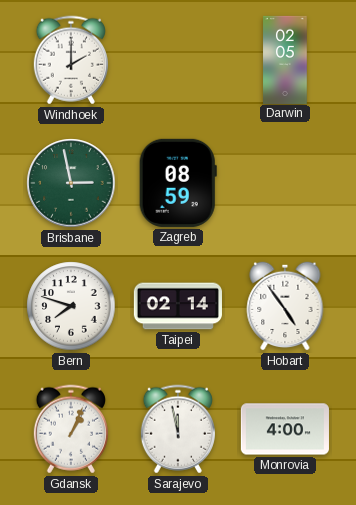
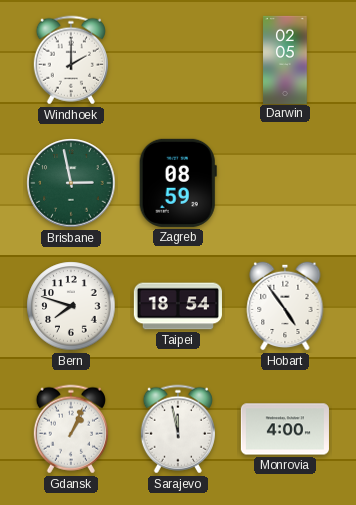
Taipei: 02:14 -> 18:54 (178, 306)
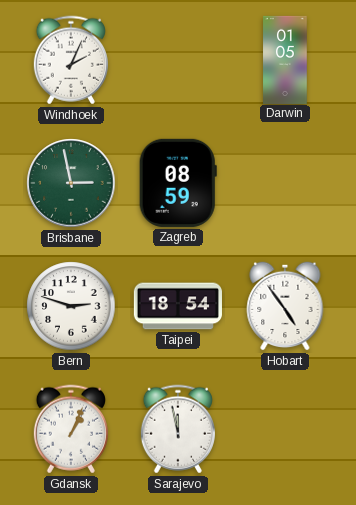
Windhoek: 2:00 -> 2:04 (71, 60)
Darwin: 02:05 -> 01:05 (285, 59)
Bern: 7:48 -> 2:48 (71, 306)
Monrovia: 4:00 -> none (285, 429)
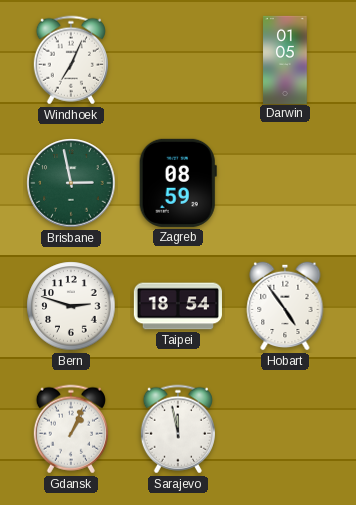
Windhoek: 2:04 -> 7:04 (71, 60)
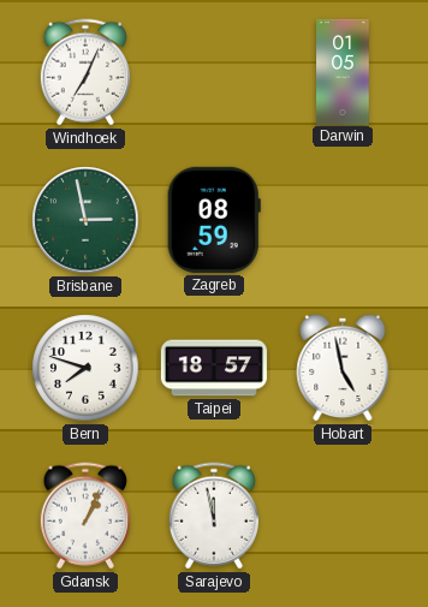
Bern: 2:48 -> 7:48 (85, 368)
Taipei: 18:54 -> 18:57 (214, 368)
Hobart: 4:54 -> 4:58 (343, 368)
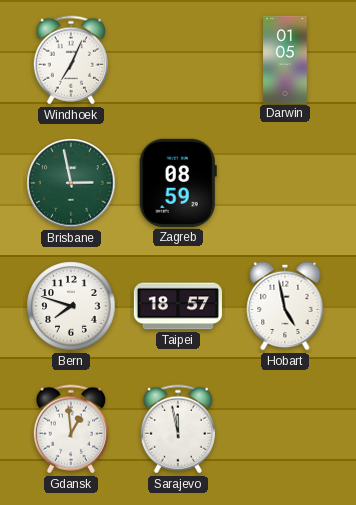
Gdansk: 1:04 -> 12:59 (71, 429)
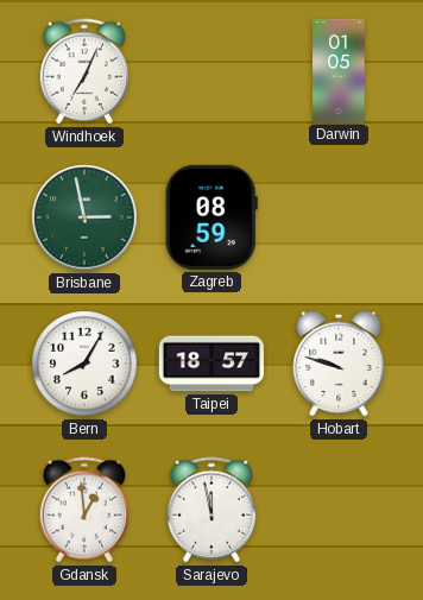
Bern: 7:48 -> 8:05 (84, 364)
Hobart: 4:58 -> 9:48 (339, 364)
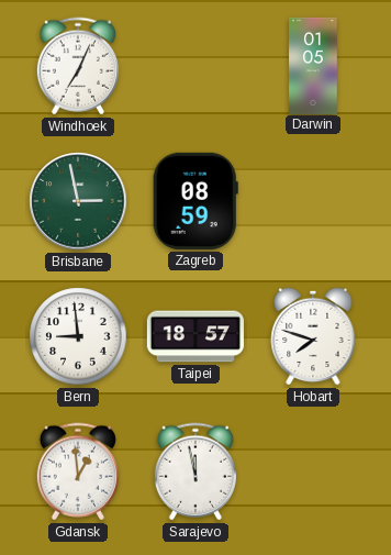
Bern: 8:05 -> 8:59 (78, 336)
Hobart: 9:48 -> 7:48 (313, 336)
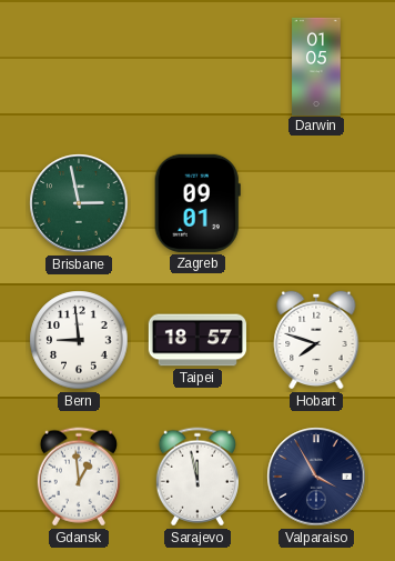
Windhoek: 7:04 -> none (78, 66)
Zagreb: 08:59 -> 09:01 (197, 203)
Valparaiso: none -> 3:55 (316, 477)
